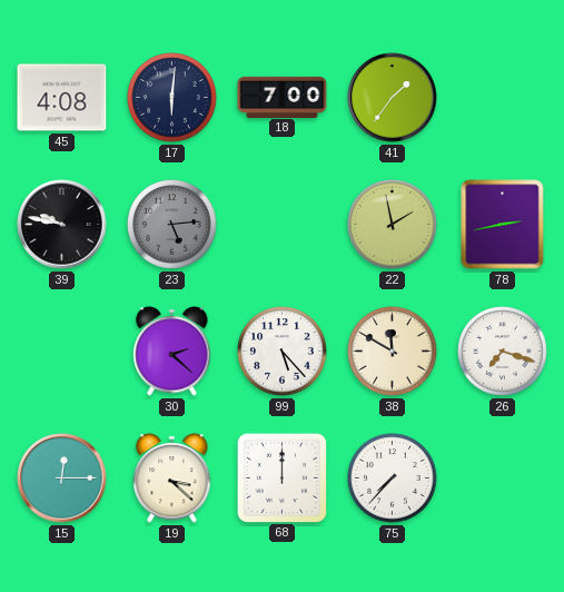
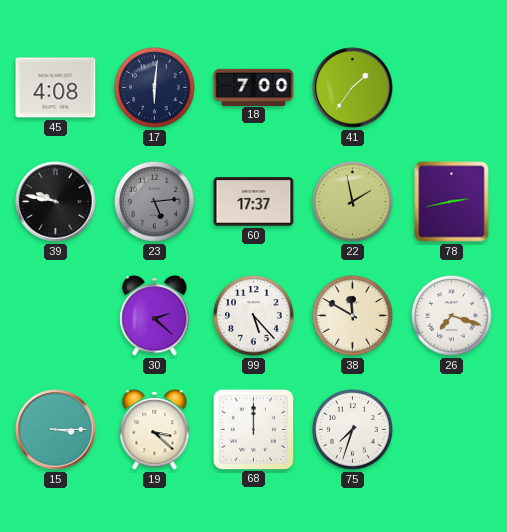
60: none -> 17:37 (254, 202)
15: 12:15 -> 3:15 (56, 430)
75: 7:37 -> 7:33 (353, 430)
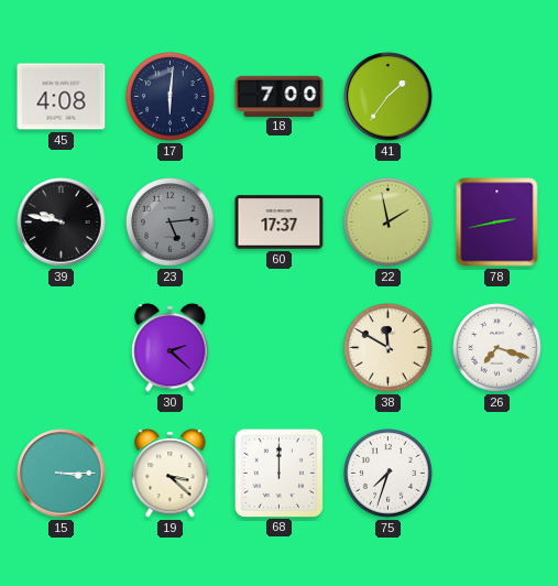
99: 5:23 -> none (254, 316)
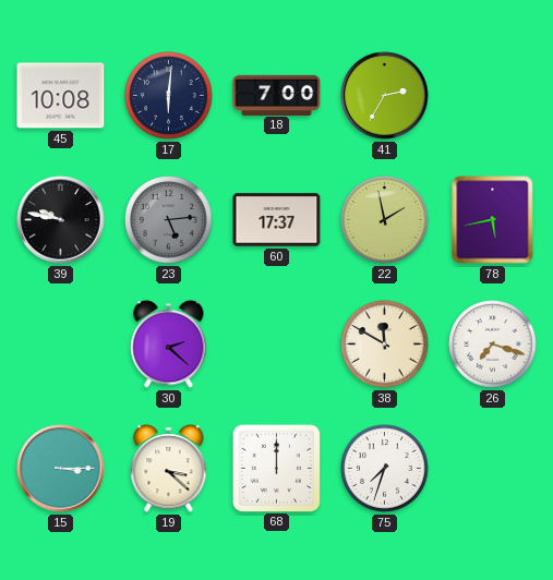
45: 4:08 -> 10:08 (61, 96)
41: 1:36 -> 2:35 (385, 96)
78: 2:43 -> 5:43 (493, 220)
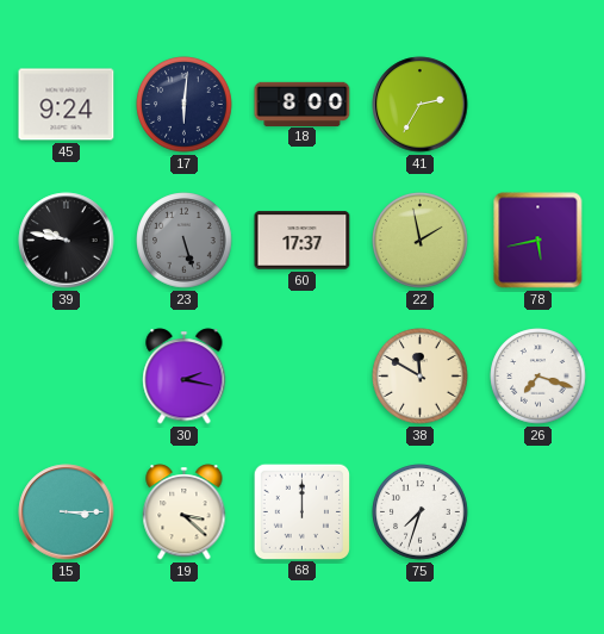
45: 10:08 -> 9:24 (67, 105)
18: 7:00 -> 8:00 (303, 104)
23: 5:14 -> 5:27 (185, 241)
30: 2:22 -> 2:17 (185, 377)
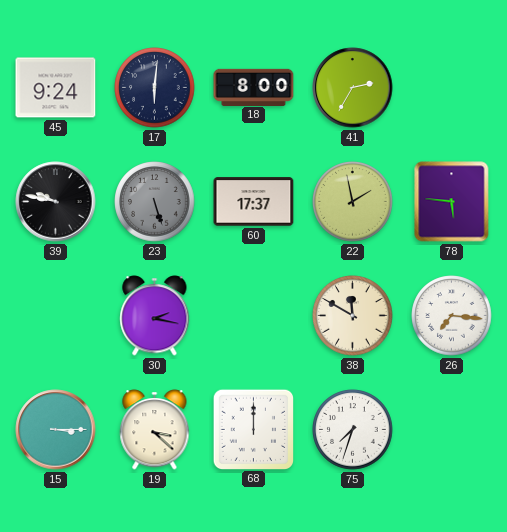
78: 5:43 -> 5:46 (452, 202)
26: 7:18 -> 7:16 (452, 316)
